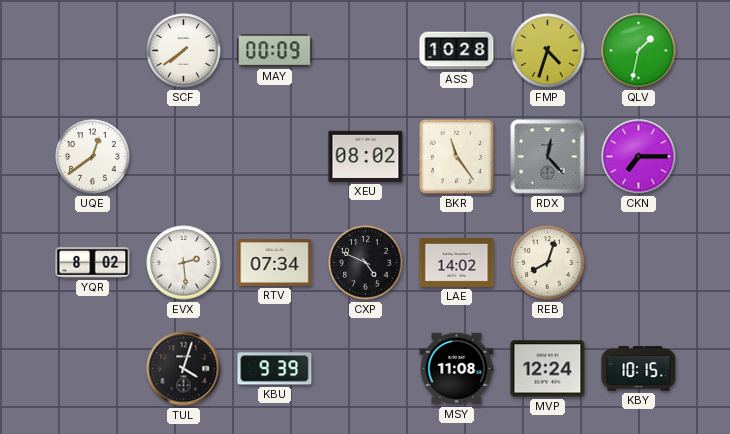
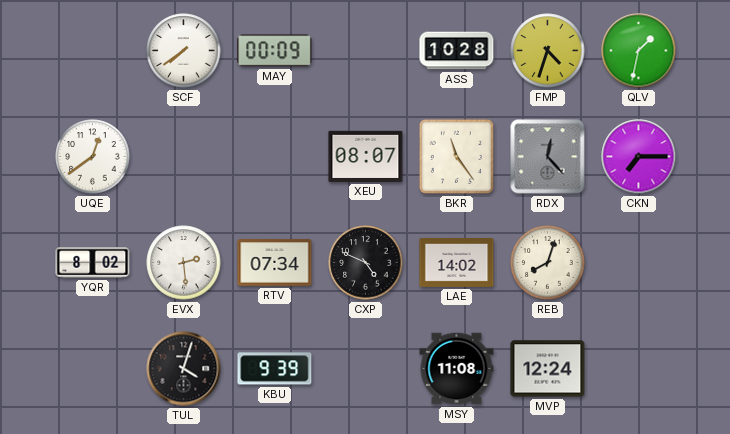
XEU: 08:02 -> 08:07 (366, 156)
KBY: 10:15 -> none (639, 369)
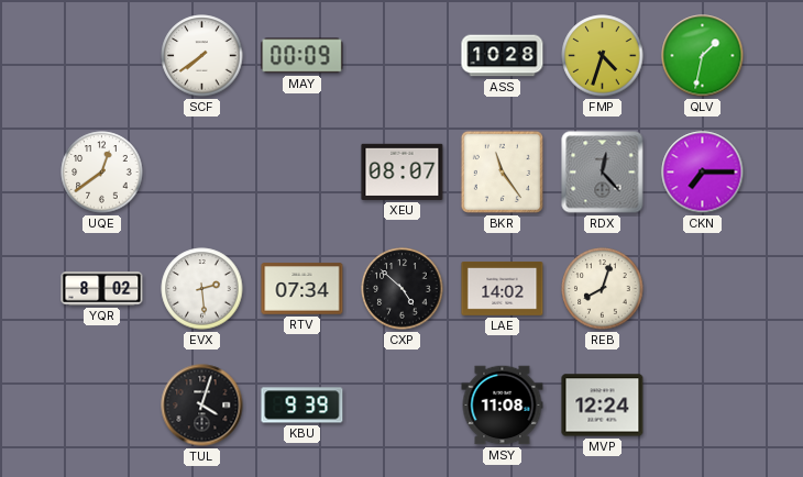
CXP: 4:49 -> 4:52 (403, 289)
